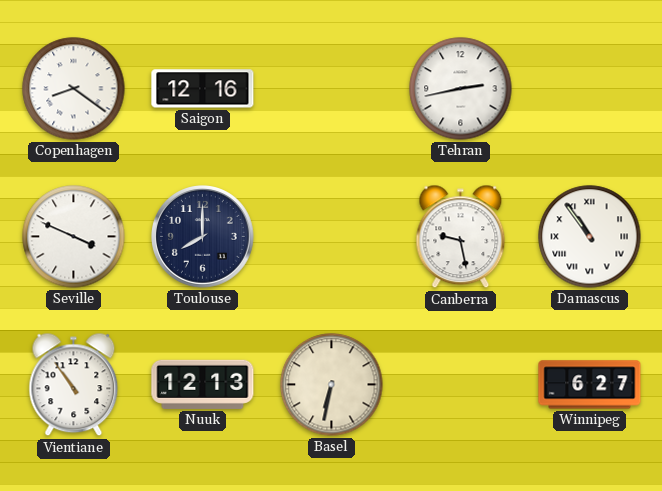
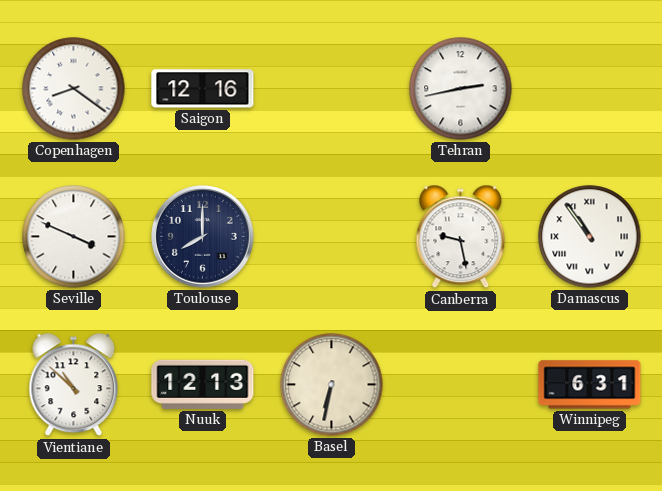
Vientiane: 10:54 -> 10:52 (74, 385)
Winnipeg: 6:27 -> 6:31 (590, 385)
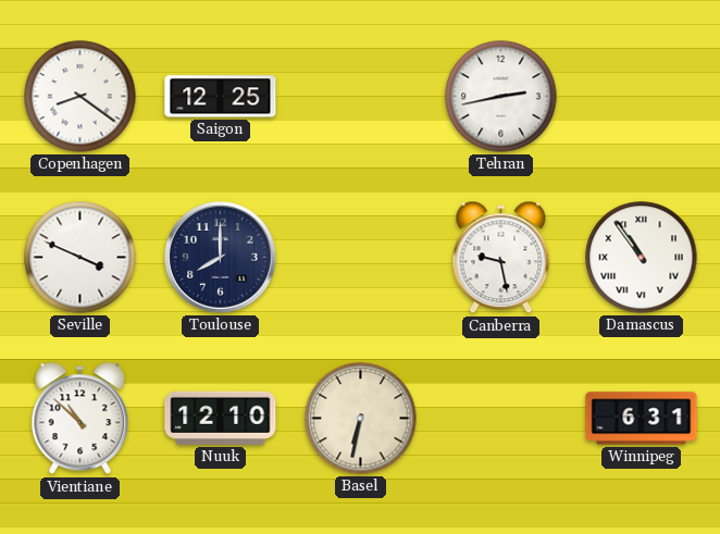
Saigon: 12:16 -> 12:25 (221, 97)
Nuuk: 12:13 -> 12:10 (221, 418)
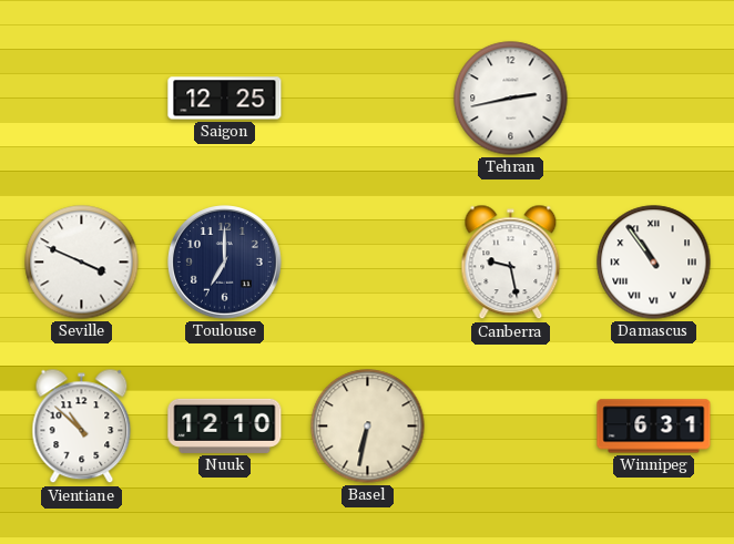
Copenhagen: 8:21 -> none (80, 97)
Toulouse: 8:00 -> 7:00 (225, 263)
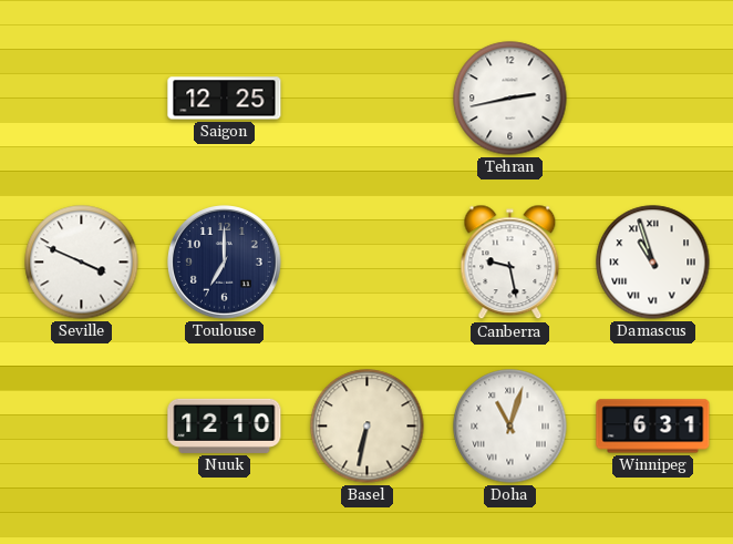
Damascus: 10:54 -> 10:57 (653, 263)
Vientiane: 10:52 -> none (82, 427)
Doha: none -> 11:03 (510, 427)
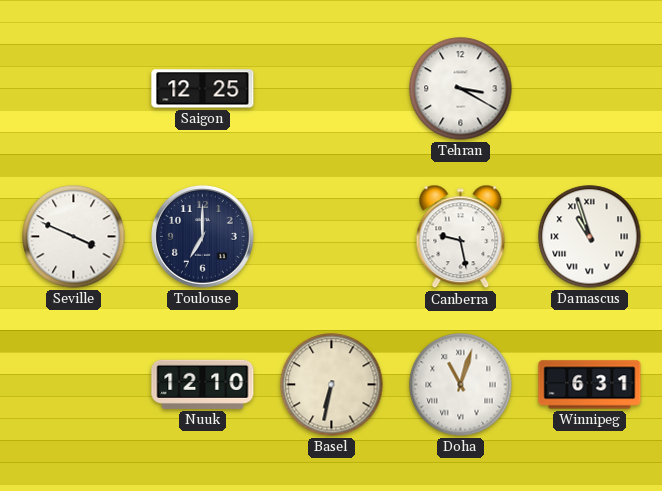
Tehran: 2:43 -> 3:20 (461, 89)
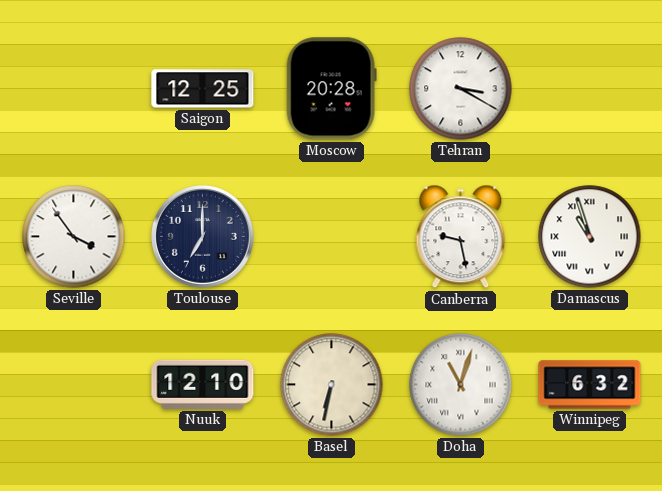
Moscow: none -> 20:28 (331, 89)
Seville: 3:49 -> 3:54 (74, 237)
Winnipeg: 6:31 -> 6:32 (590, 385)
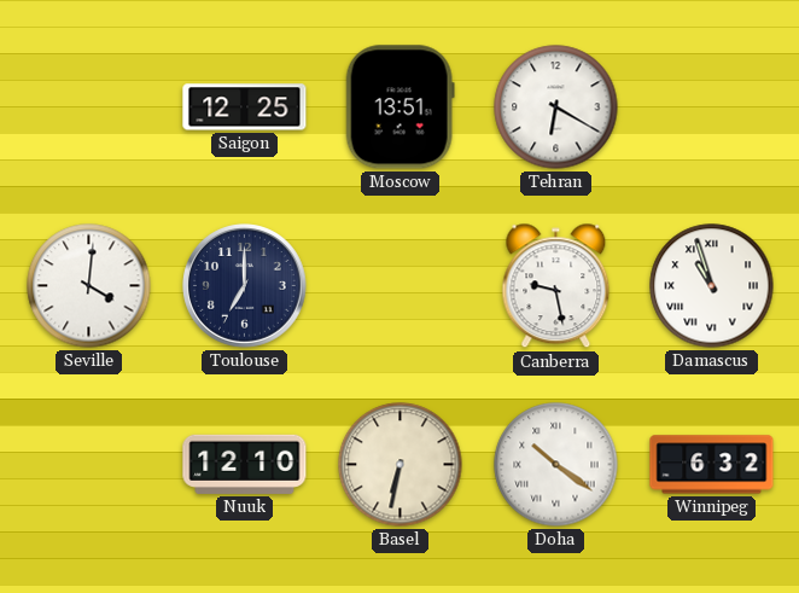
Moscow: 20:28 -> 13:51 (400, 107)
Tehran: 3:20 -> 6:20 (556, 107)
Seville: 3:54 -> 4:01 (89, 286)
Doha: 11:03 -> 10:21 (556, 465)
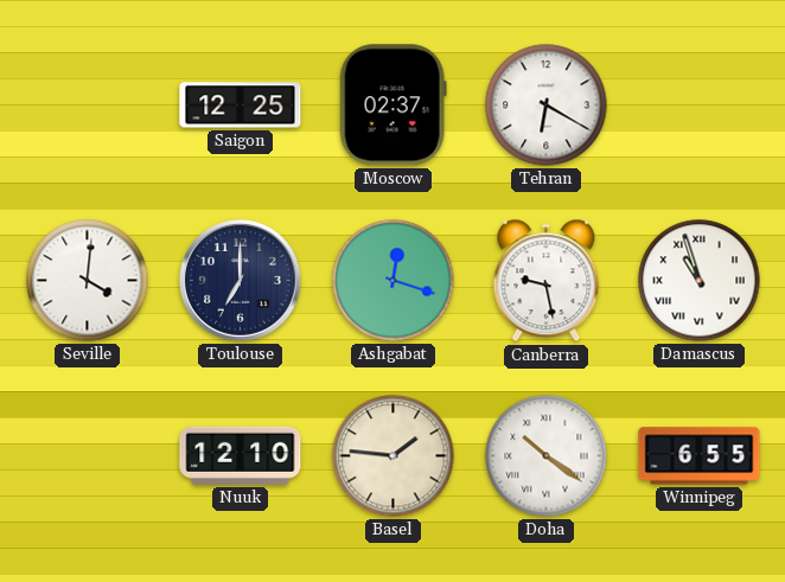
Moscow: 13:51 -> 02:37 (392, 105)
Ashgabat: none -> 12:18 (394, 281)
Basel: 6:32 -> 1:46 (394, 456)
Winnipeg: 6:32 -> 6:55 (700, 456)
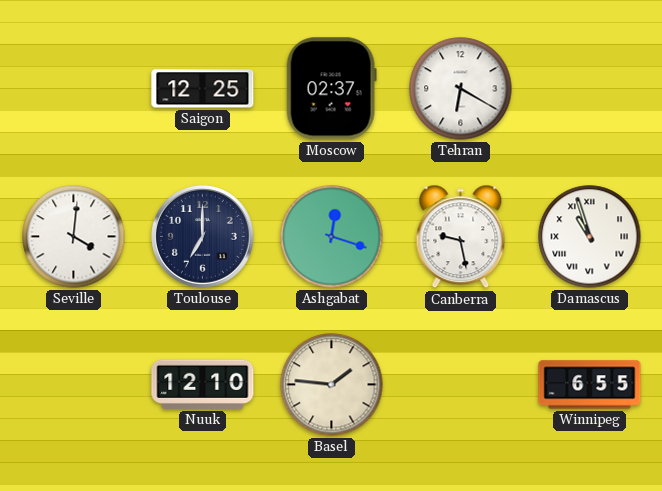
Doha: 10:21 -> none (547, 456)
